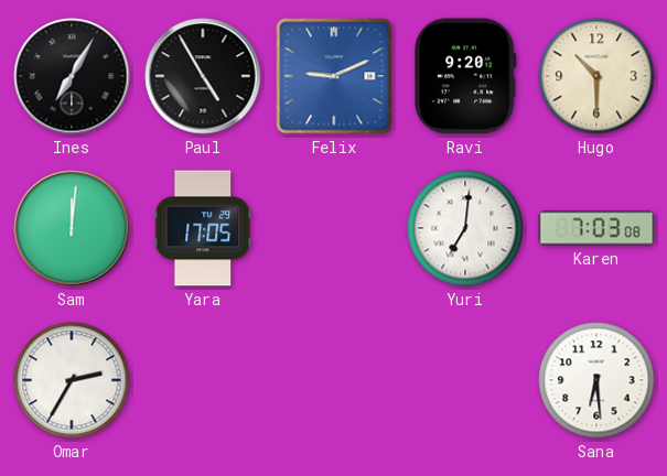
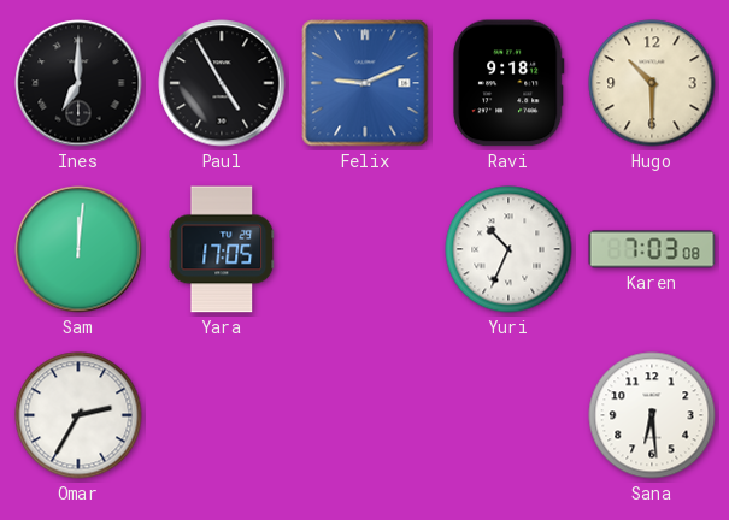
Ines: 7:05 -> 7:00 (78, 83)
Ravi: 9:20 -> 9:18 (508, 83)
Yuri: 7:01 -> 10:34 (508, 249)
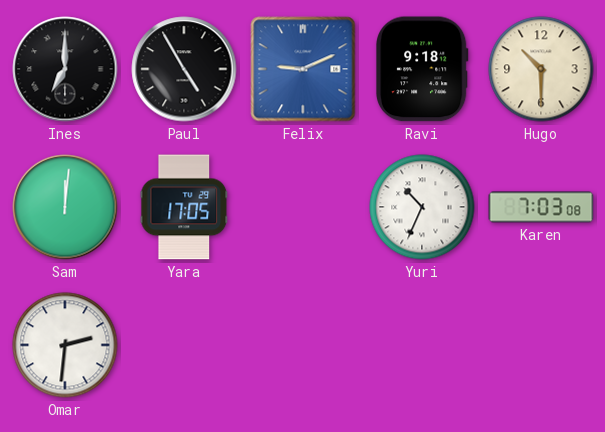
Omar: 2:35 -> 2:31 (65, 345)
Sana: 6:29 -> none (652, 415)
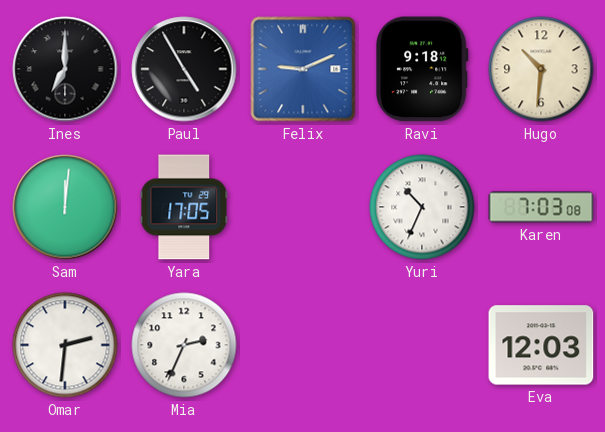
Hugo: 10:30 -> 10:31 (541, 69)
Mia: none -> 2:34 (184, 345)
Eva: none -> 12:03 (541, 345)
